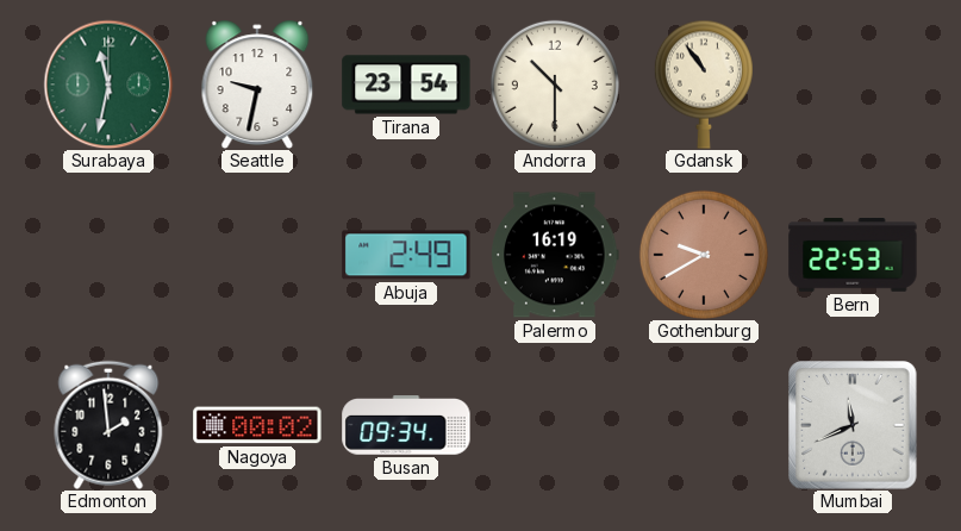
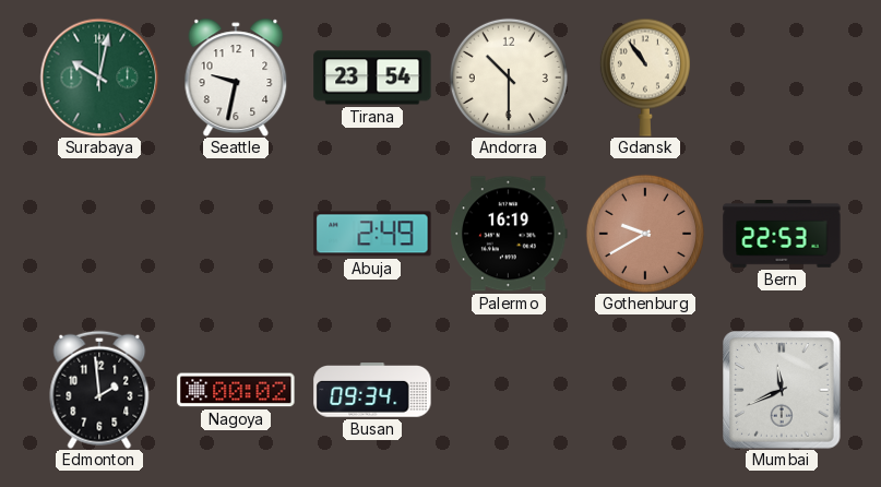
Surabaya: 11:32 -> 10:02 (99, 78)
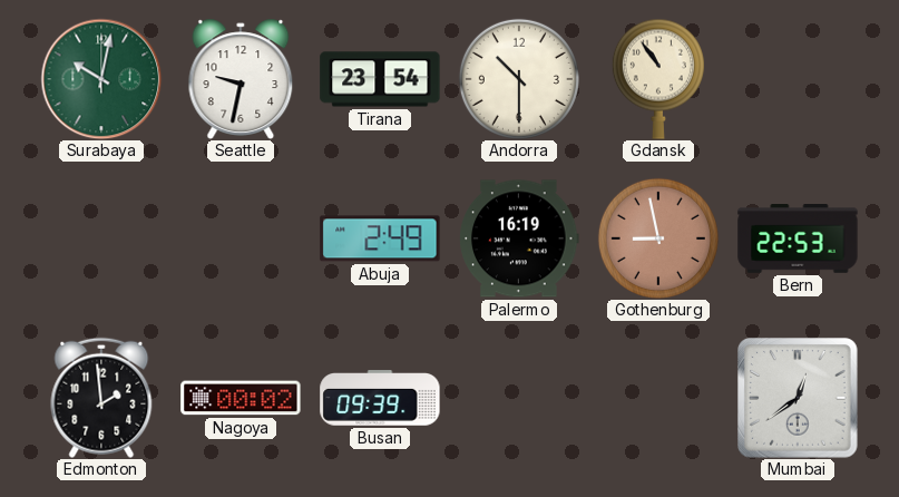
Gothenburg: 9:40 -> 8:58 (658, 238)
Busan: 09:34 -> 09:39 (380, 398)
Mumbai: 11:41 -> 12:39 (798, 398)
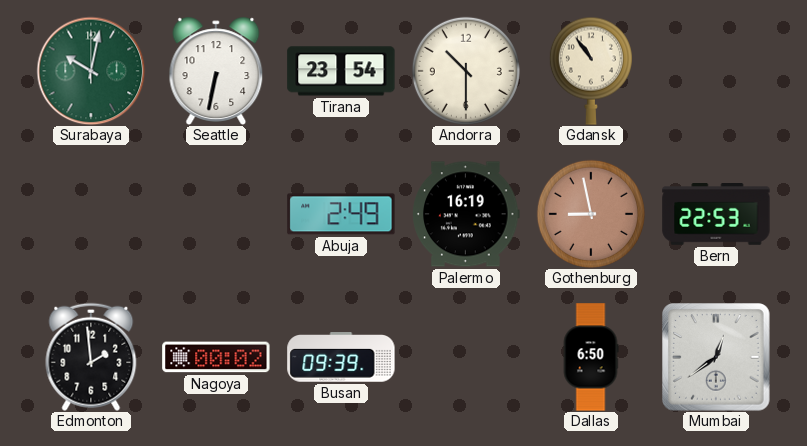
Seattle: 9:32 -> 6:32 (216, 71)
Dallas: none -> 6:50 (591, 357)
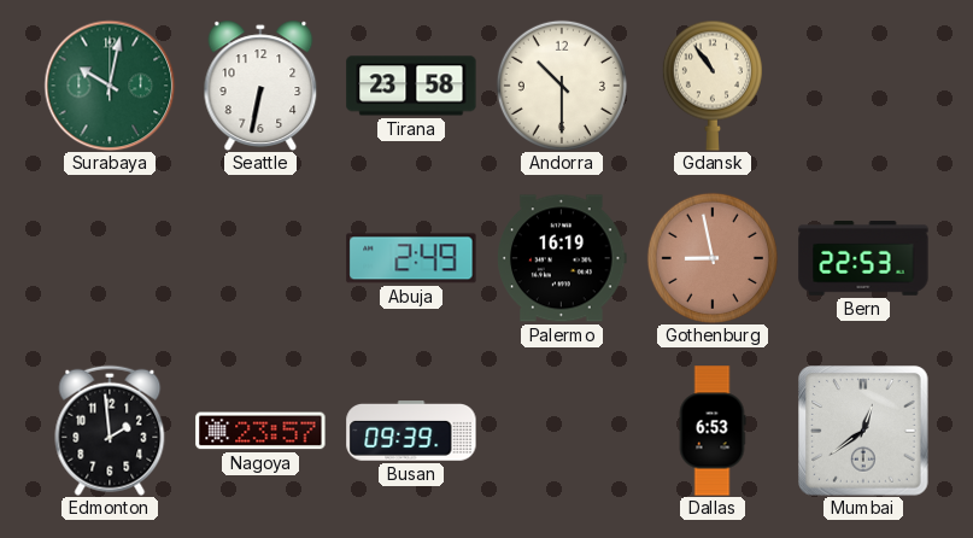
Tirana: 23:54 -> 23:58 (411, 86)
Nagoya: 00:02 -> 23:57 (260, 431)
Dallas: 6:50 -> 6:53 (713, 431)
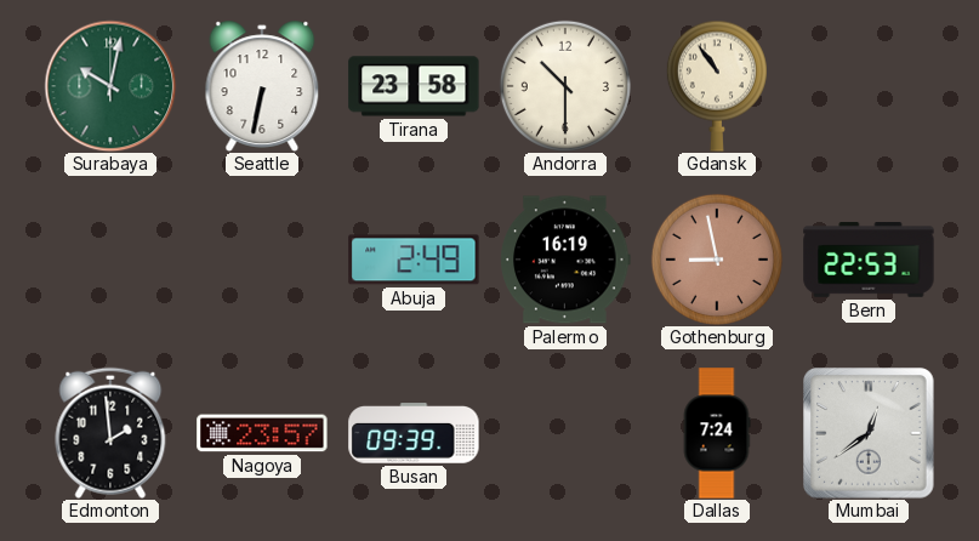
Dallas: 6:53 -> 7:24 (717, 433)
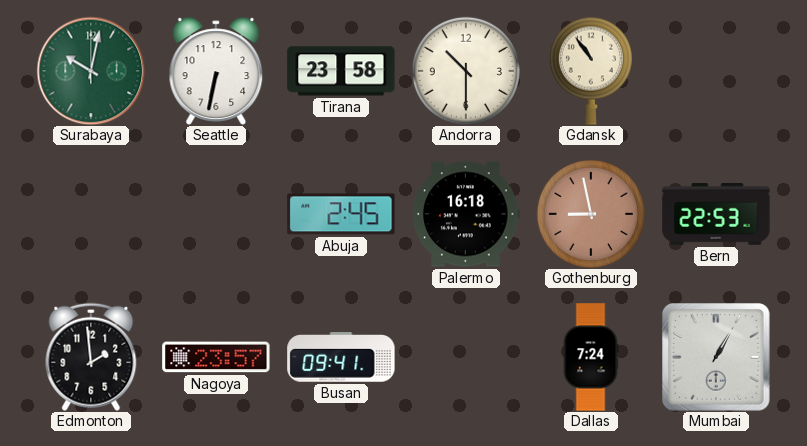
Abuja: 2:49 -> 2:45 (341, 214)
Palermo: 16:19 -> 16:18 (466, 214)
Busan: 09:39 -> 09:41 (341, 357)
Mumbai: 12:39 -> 1:05 (716, 357)
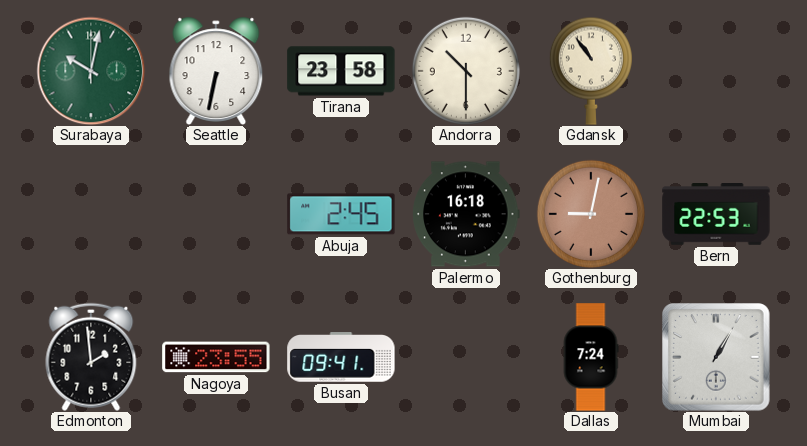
Gothenburg: 8:58 -> 9:02 (591, 214)
Nagoya: 23:57 -> 23:55 (216, 357)
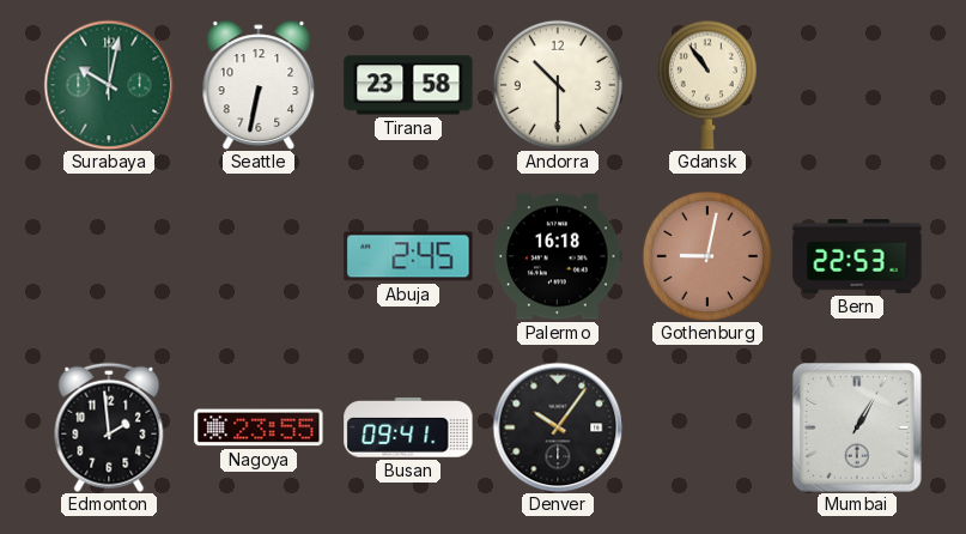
Denver: none -> 10:06 (558, 427)
Dallas: 7:24 -> none (591, 357)
